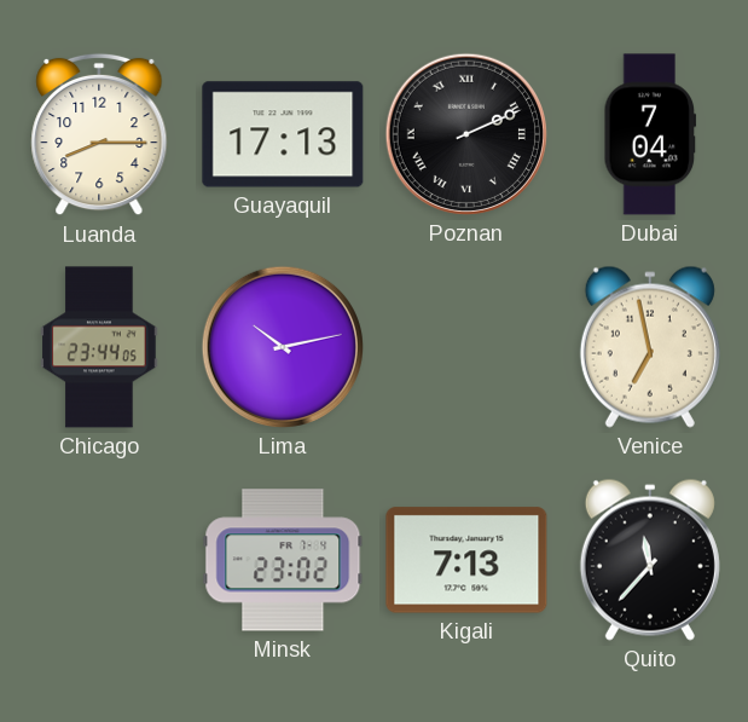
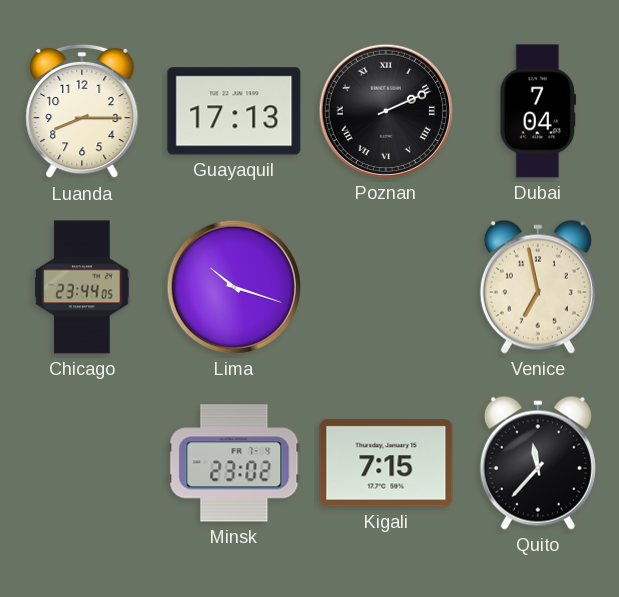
Lima: 10:13 -> 10:18 (234, 287)
Kigali: 7:13 -> 7:15 (386, 463)
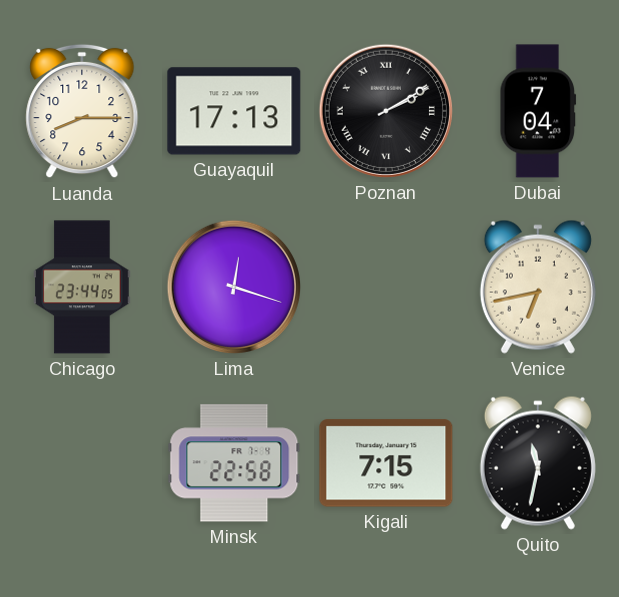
Poznan: 2:11 -> 2:10 (386, 111)
Lima: 10:18 -> 12:18 (234, 287)
Venice: 6:58 -> 6:43 (538, 287)
Minsk: 23:02 -> 22:58 (234, 463)
Quito: 11:37 -> 11:32 (538, 463)
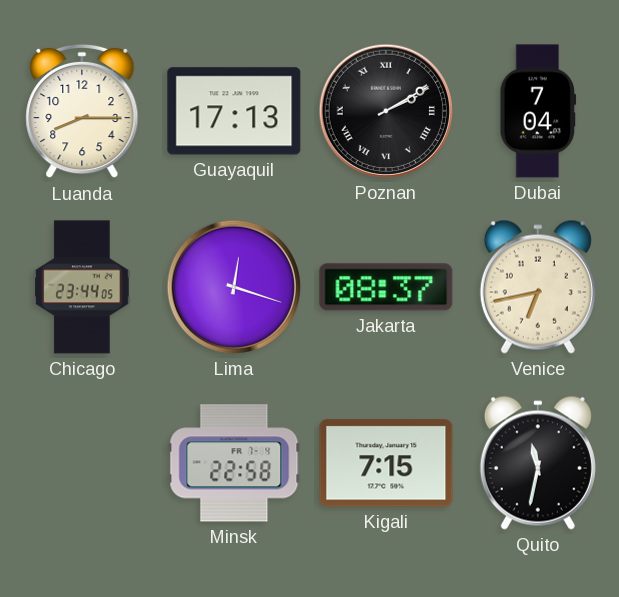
Jakarta: none -> 08:37 (386, 287)
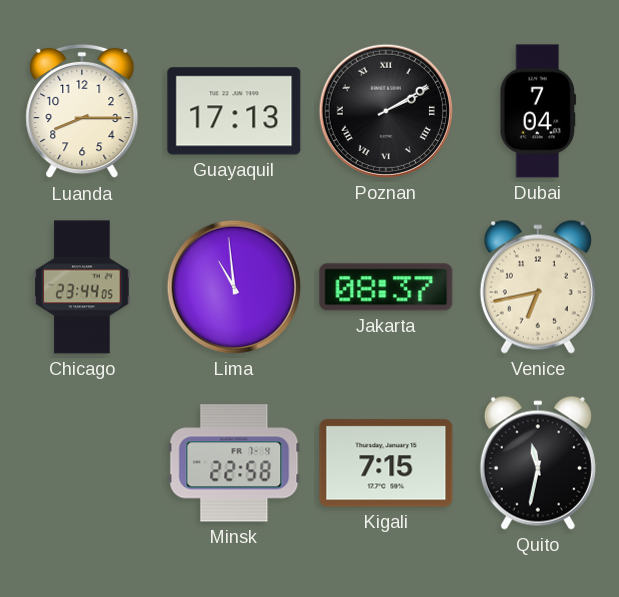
Lima: 12:18 -> 10:59 (234, 287)
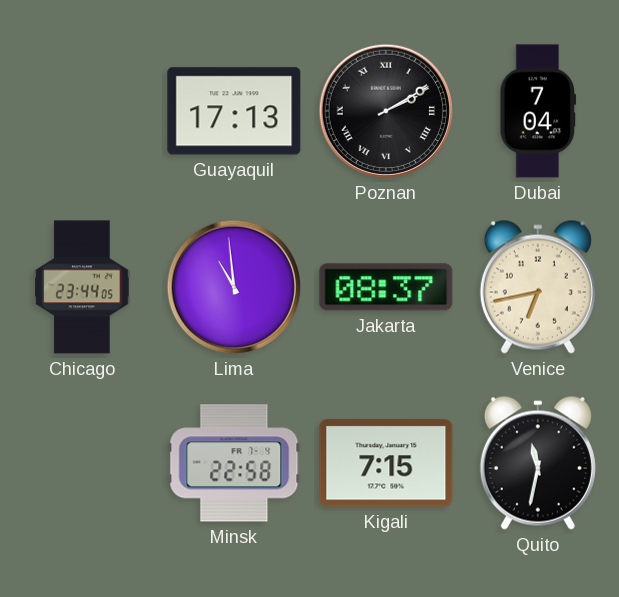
Luanda: 8:15 -> none (82, 111)
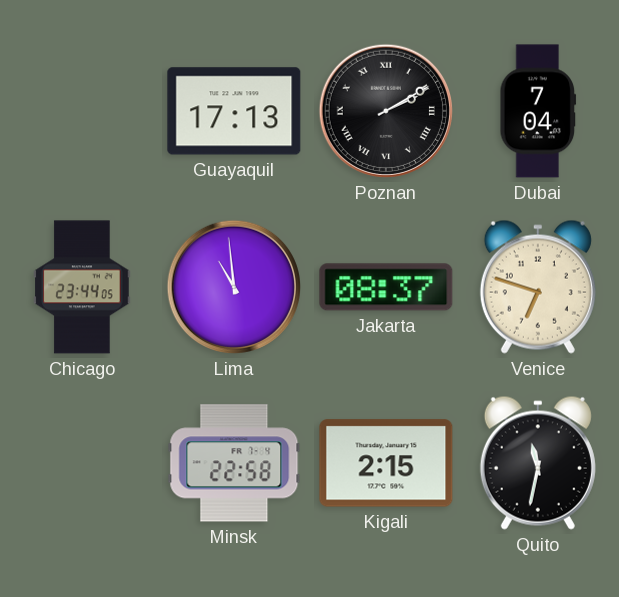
Venice: 6:43 -> 6:48 (538, 287)
Kigali: 7:15 -> 2:15 (386, 463)
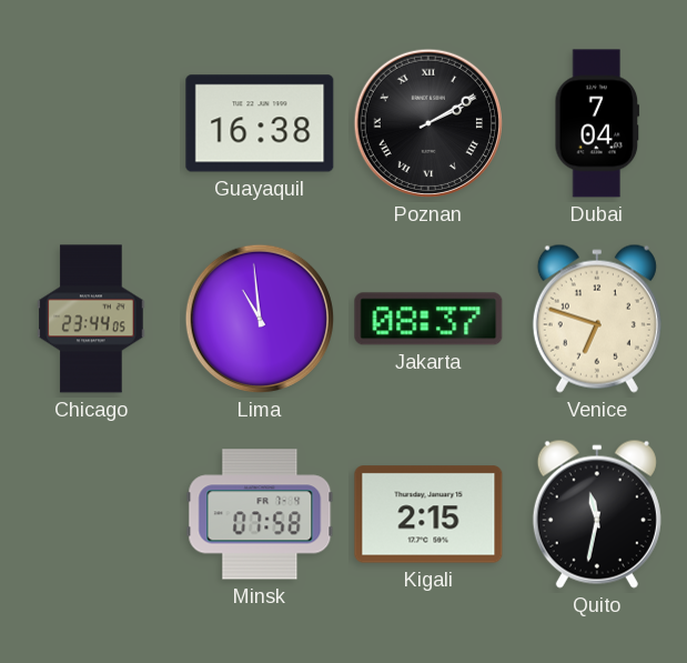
Guayaquil: 17:13 -> 16:38 (260, 123)
Minsk: 22:58 -> 07:58 (260, 514)
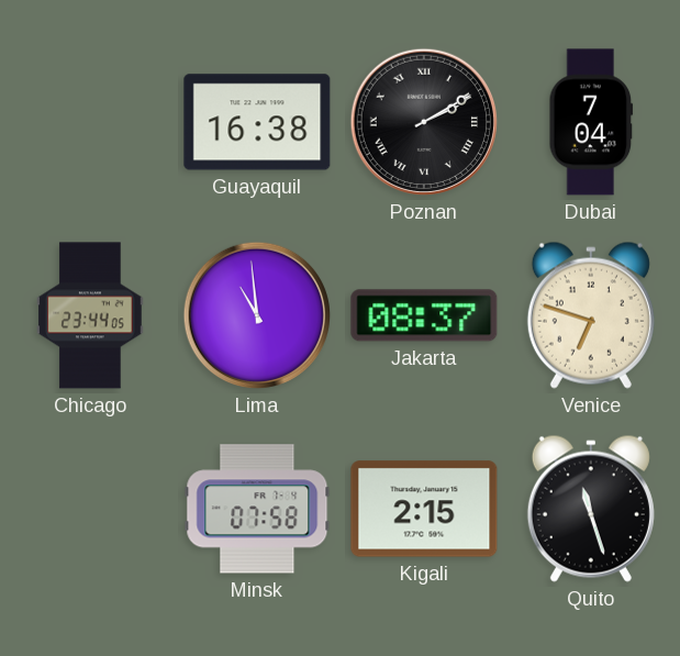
Quito: 11:32 -> 11:27 (591, 509)
